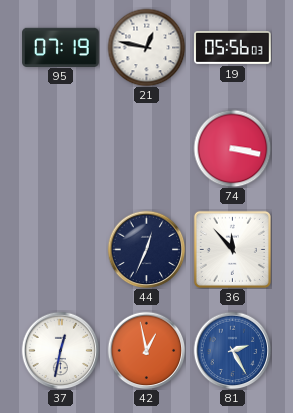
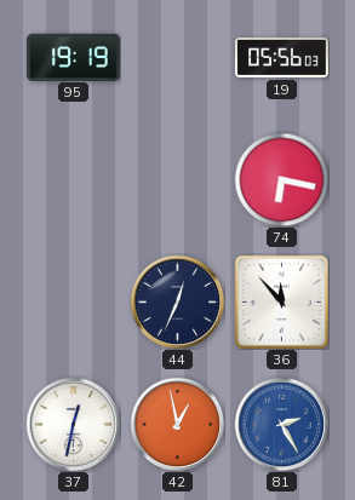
95: 07:19 -> 19:19 (74, 57)
21: 12:47 -> none (146, 47)
74: 3:17 -> 6:17 (281, 179)
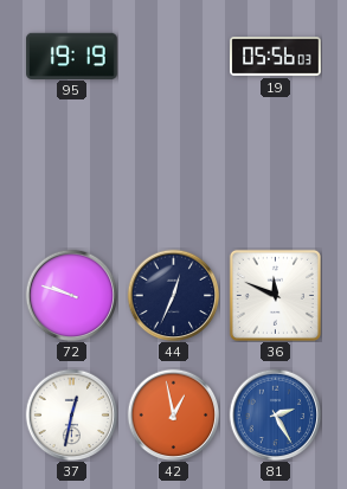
74: 6:17 -> none (281, 179)
72: none -> 9:48 (71, 295)
36: 11:53 -> 11:49 (275, 295)
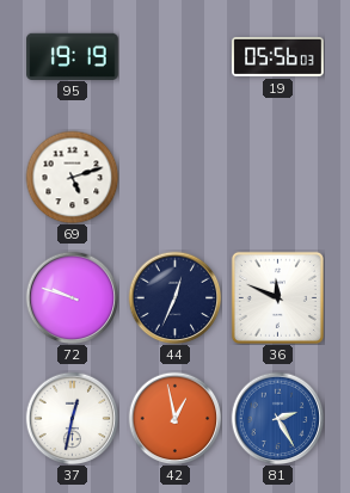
69: none -> 5:12 (72, 177)
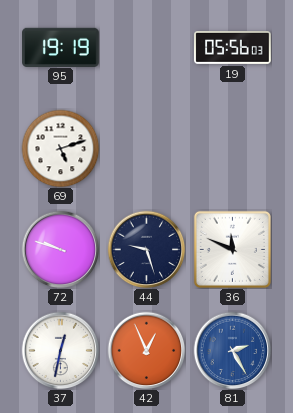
44: 12:34 -> 9:27 (146, 249)
42: 12:58 -> 12:56 (146, 350)
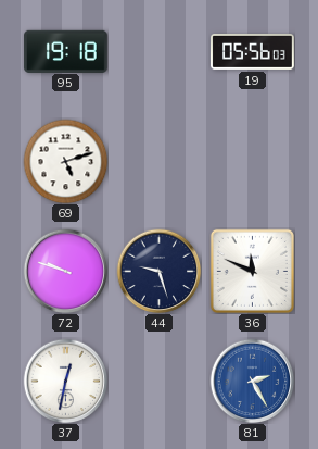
95: 19:19 -> 19:18 (66, 51)
42: 12:56 -> none (146, 350)
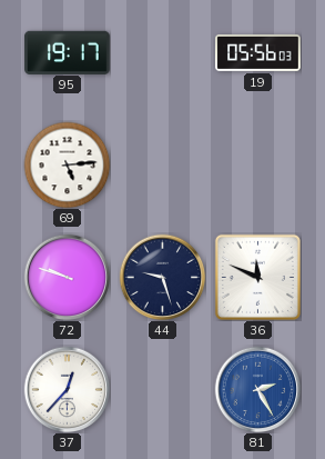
95: 19:18 -> 19:17 (68, 52)
69: 5:12 -> 5:14 (67, 164)
37: 12:32 -> 12:37 (67, 389)
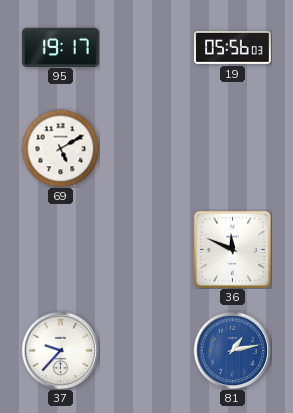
69: 5:14 -> 5:10 (60, 148)
72: 9:48 -> none (67, 277)
44: 9:27 -> none (162, 277)
37: 12:37 -> 9:37 (60, 350)
81: 2:25 -> 1:13 (232, 350)
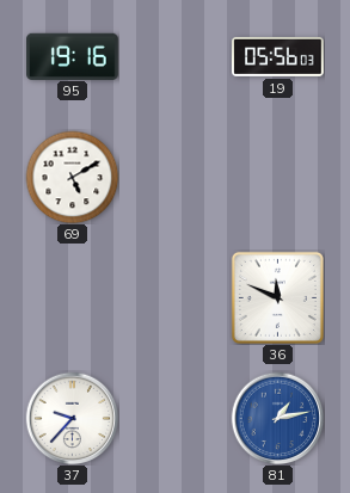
95: 19:17 -> 19:16 (73, 56)
